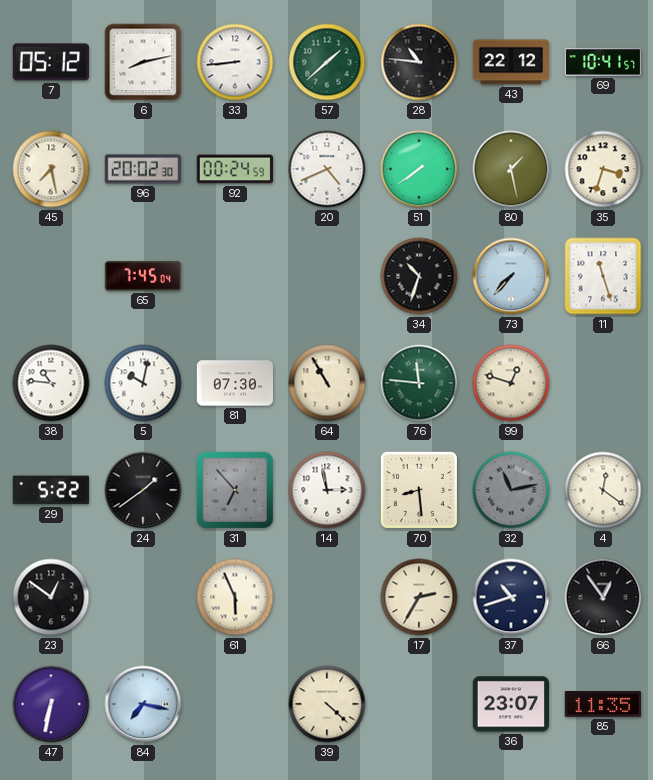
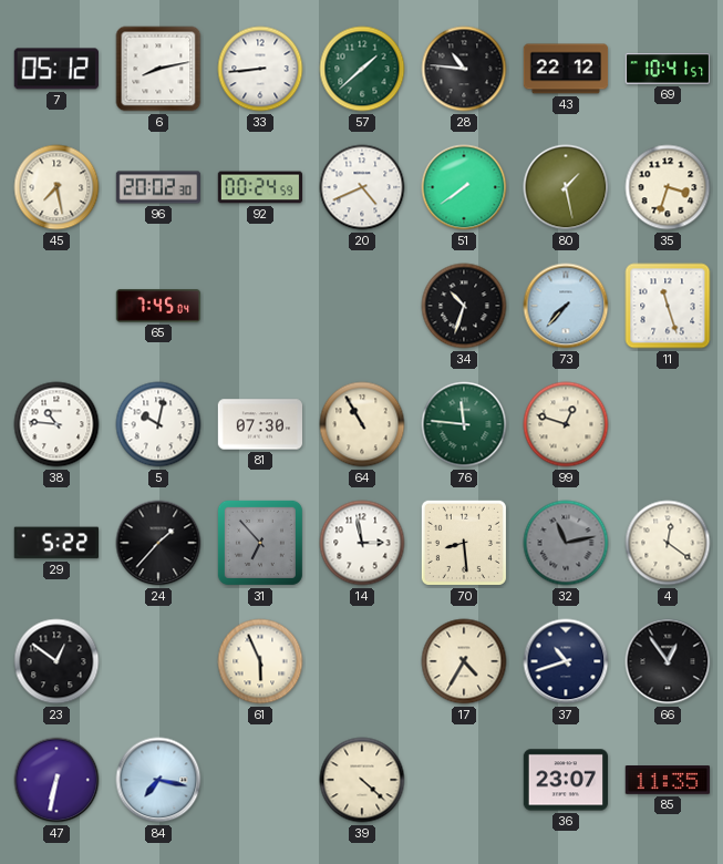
24: 1:39 -> 1:37 (158, 543)
17: 2:35 -> 4:35 (464, 661)
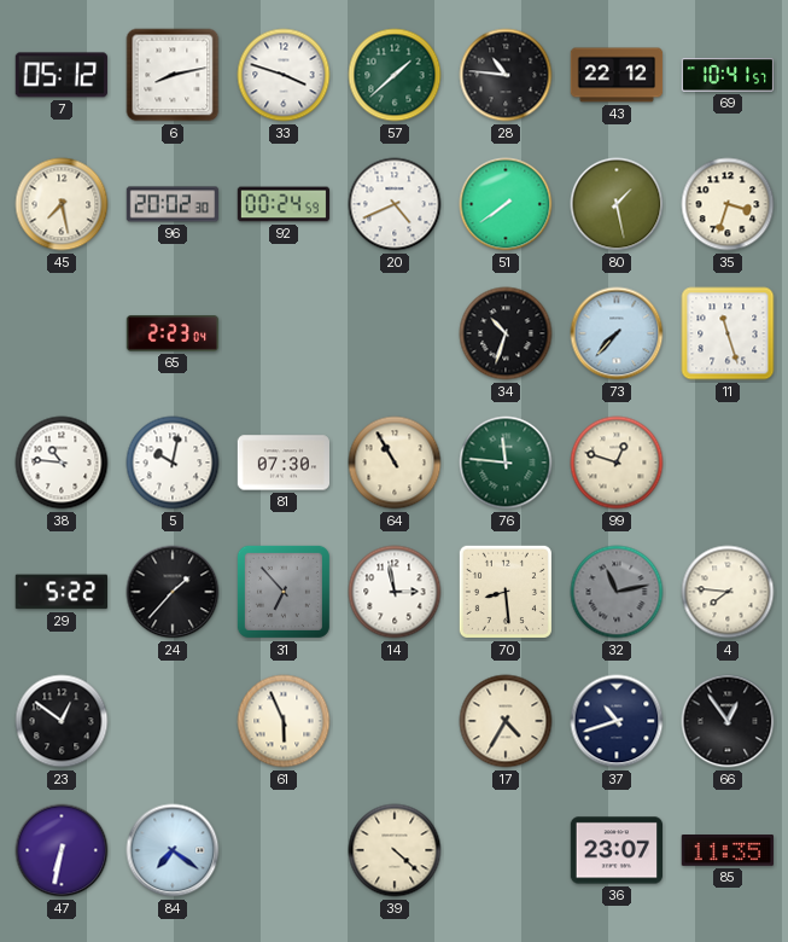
33: 8:44 -> 3:48 (284, 75)
65: 7:45 -> 2:23 (173, 335)
4: 12:21 -> 7:46 (728, 592)
84: 7:17 -> 7:21 (173, 850)
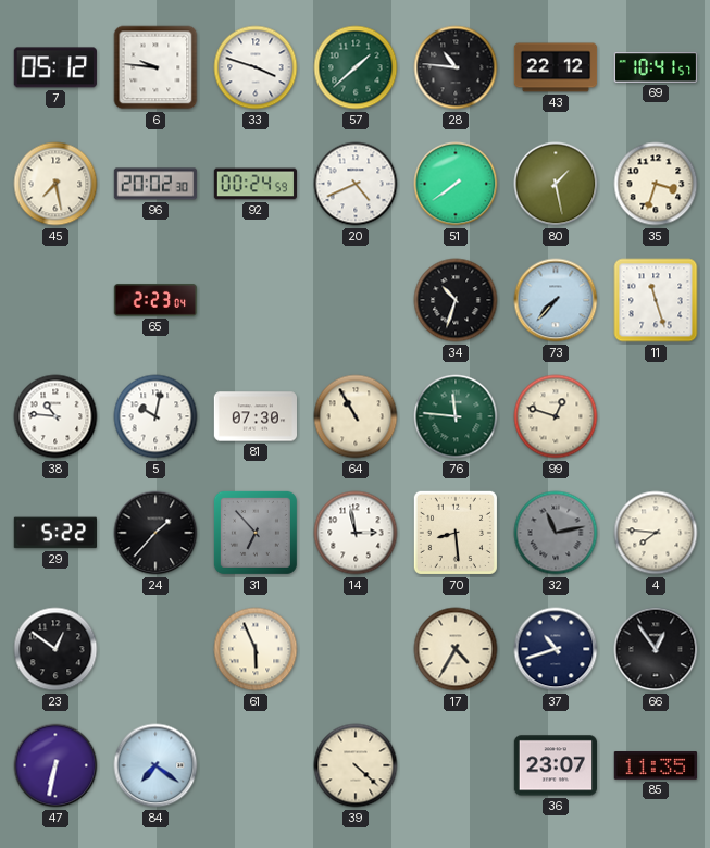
6: 8:13 -> 9:46 (155, 67)
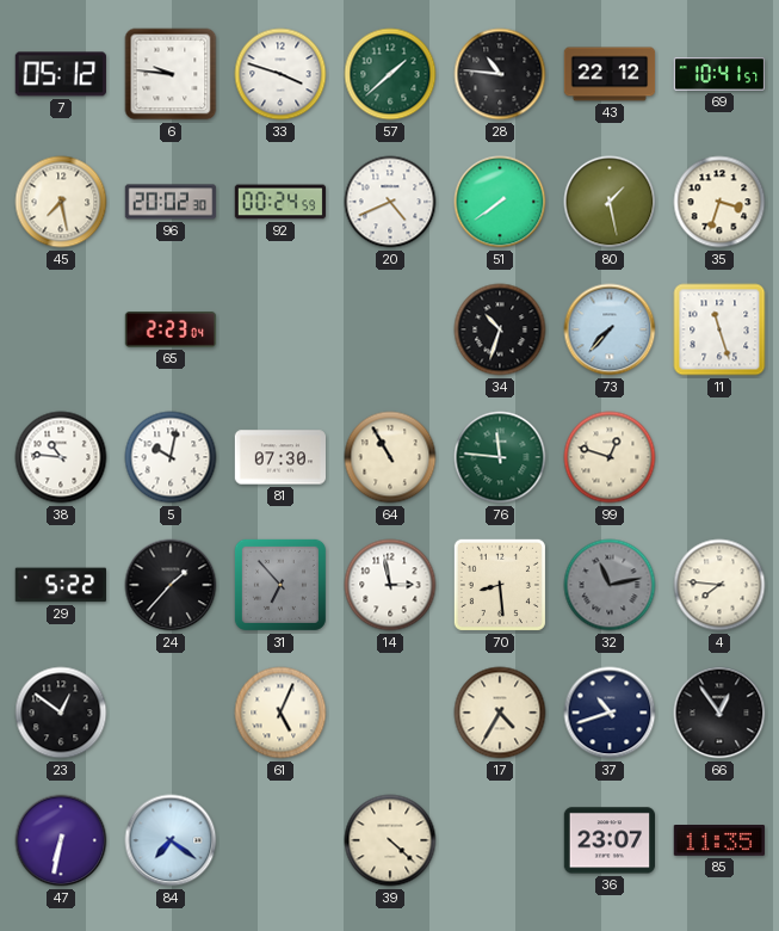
61: 5:56 -> 5:04 (280, 713)
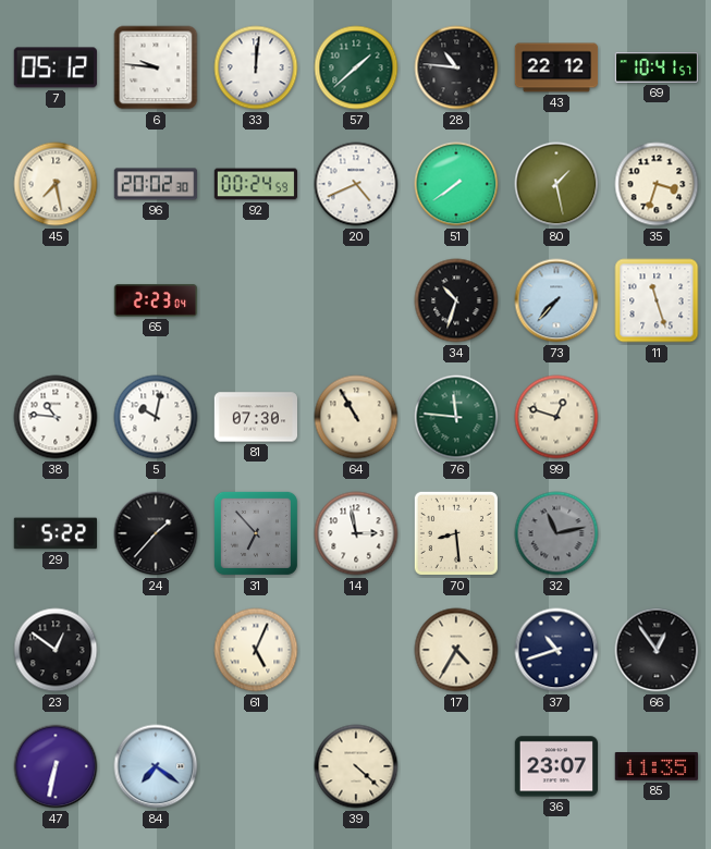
33: 3:48 -> 12:01 (256, 67)
4: 7:46 -> none (719, 585)
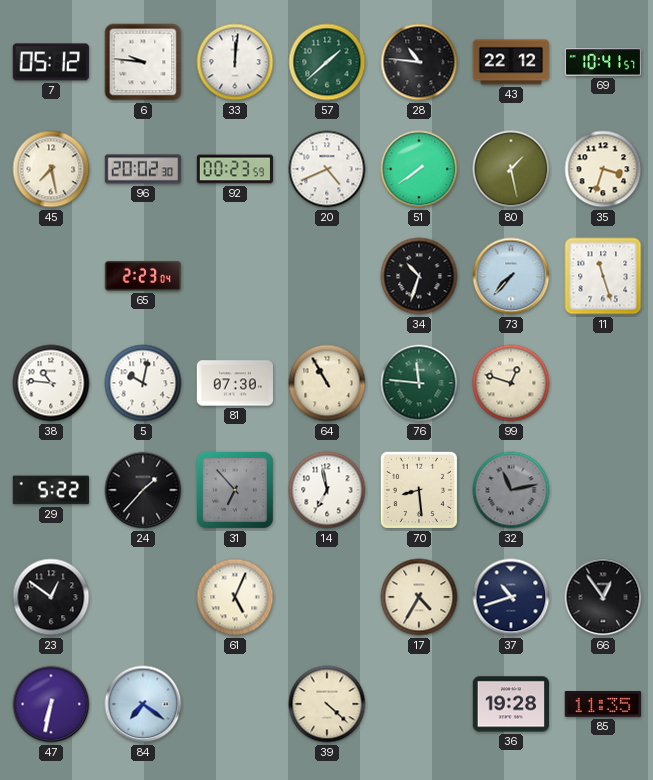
92: 00:24 -> 00:23 (235, 169)
14: 2:58 -> 6:58 (327, 490)
36: 23:07 -> 19:28 (511, 704)
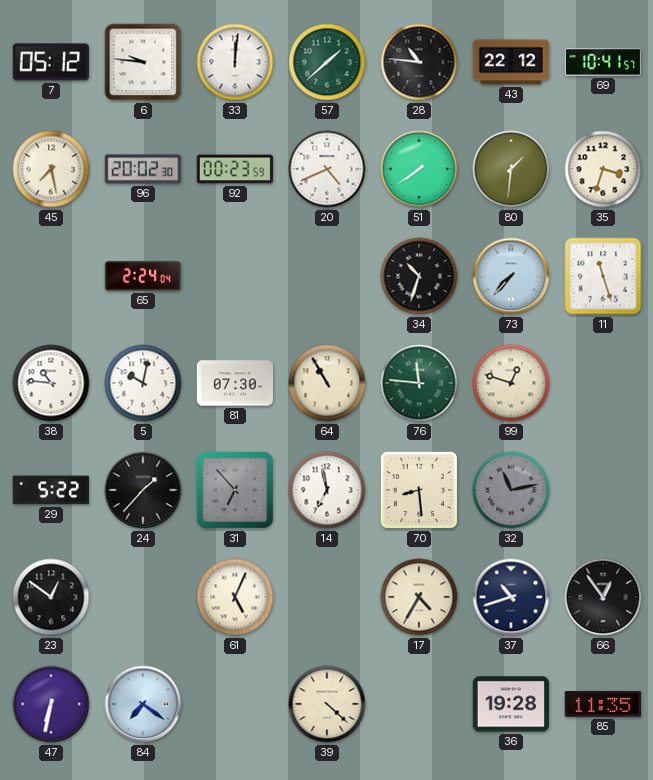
80: 1:28 -> 1:31 (511, 169)
65: 2:23 -> 2:24 (143, 277)
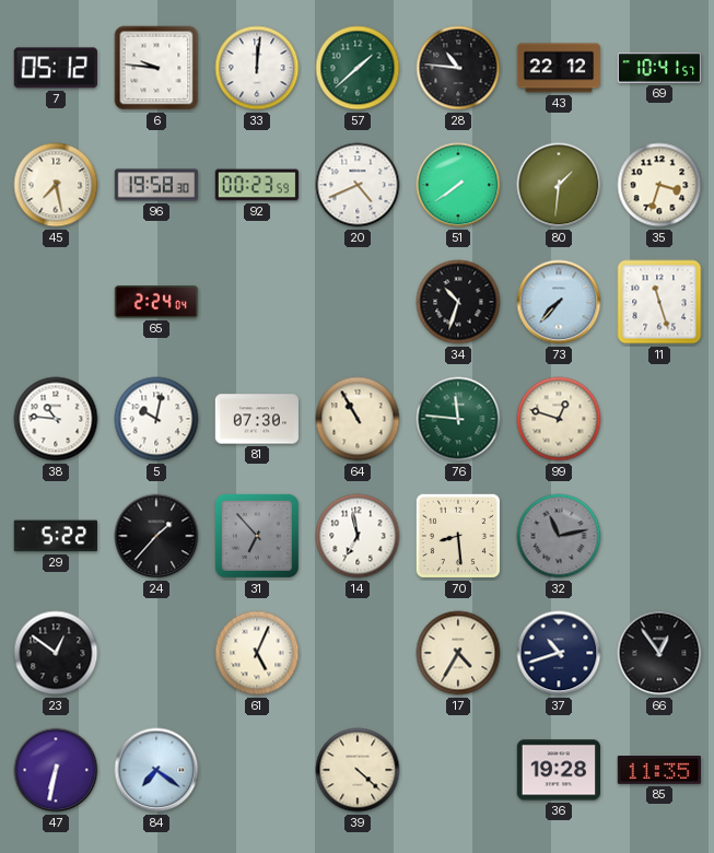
96: 20:02 -> 19:58 (156, 185)
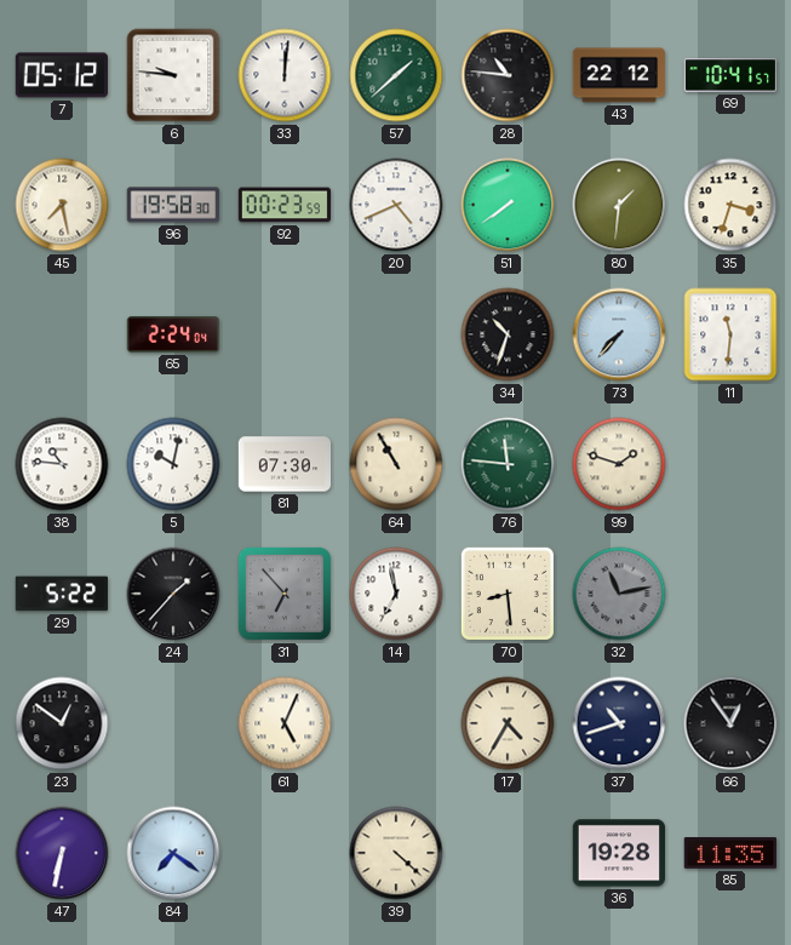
11: 11:27 -> 11:31 (730, 334)
99: 12:48 -> 1:48 (619, 464)
